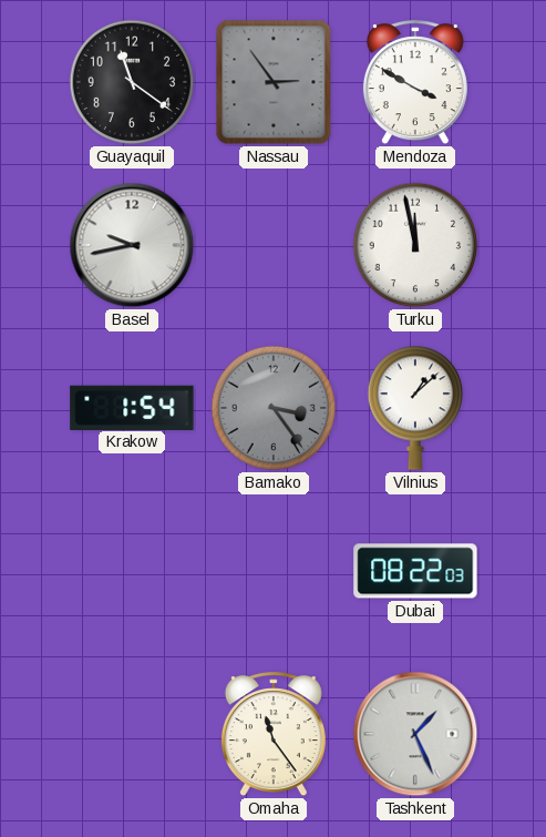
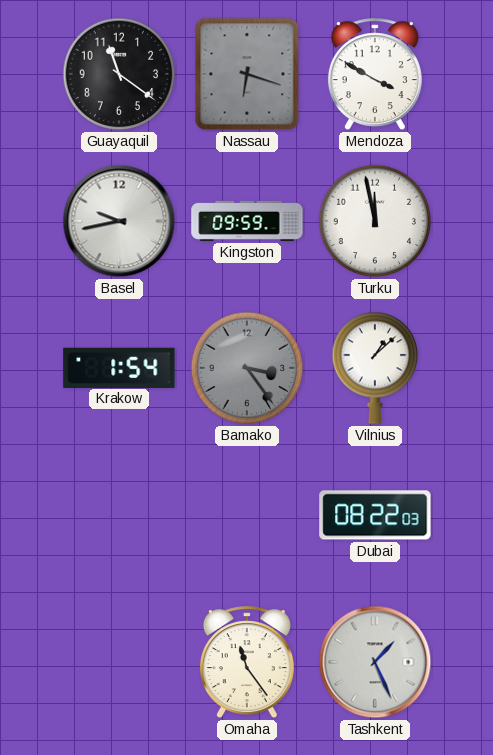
Nassau: 2:54 -> 6:18 (247, 74)
Kingston: none -> 09:59 (247, 221)
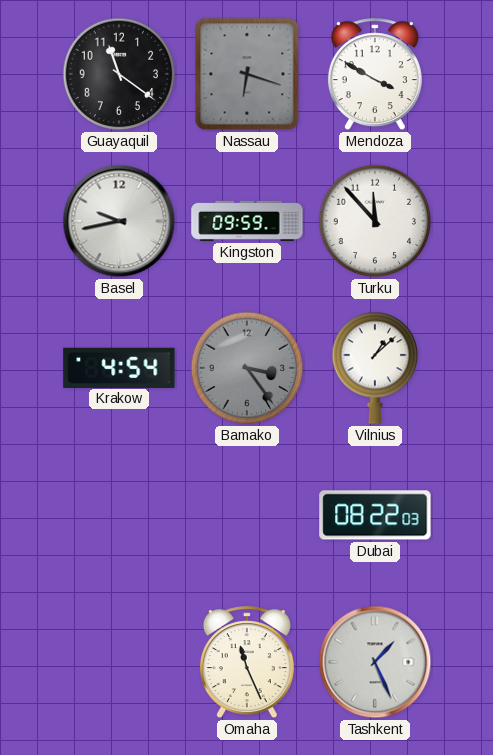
Turku: 11:58 -> 11:53 (375, 221)
Krakow: 1:54 -> 4:54 (119, 367)
Omaha: 11:24 -> 11:26 (247, 663)
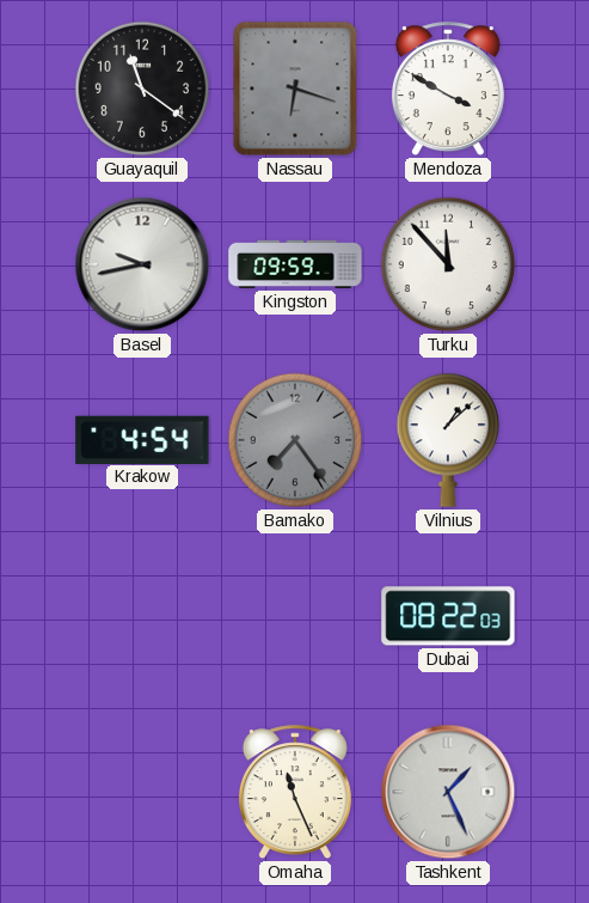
Bamako: 3:24 -> 7:24 (295, 440)
